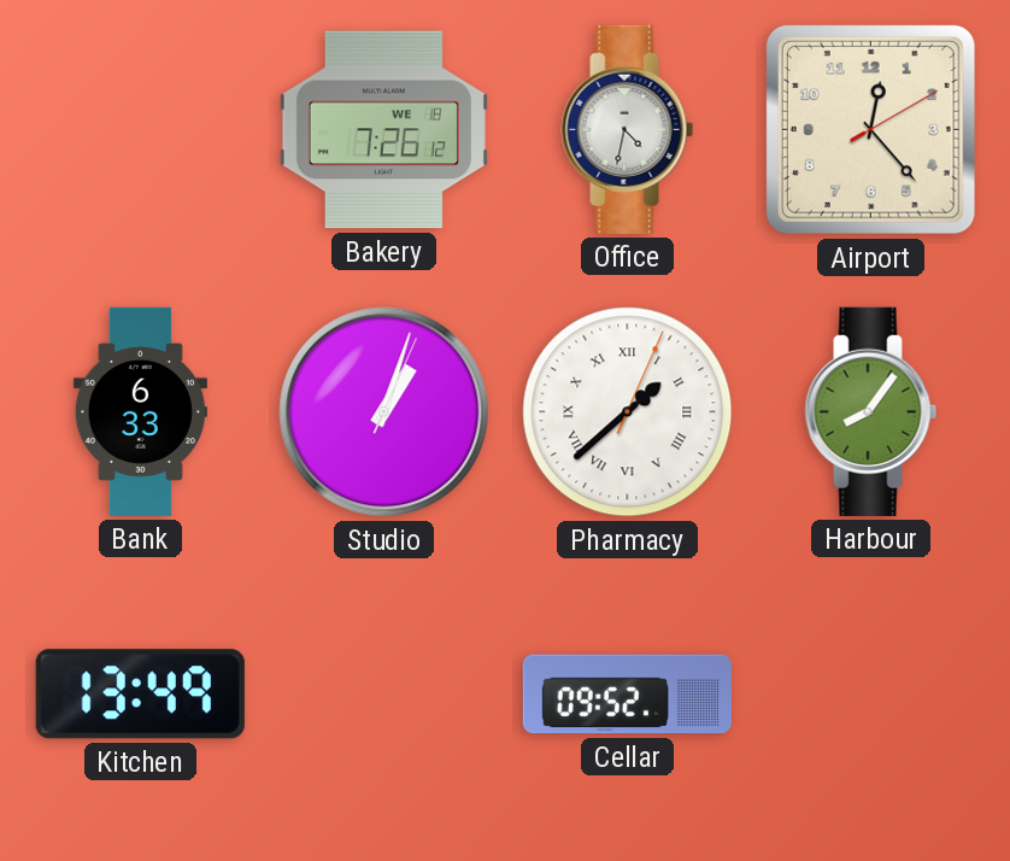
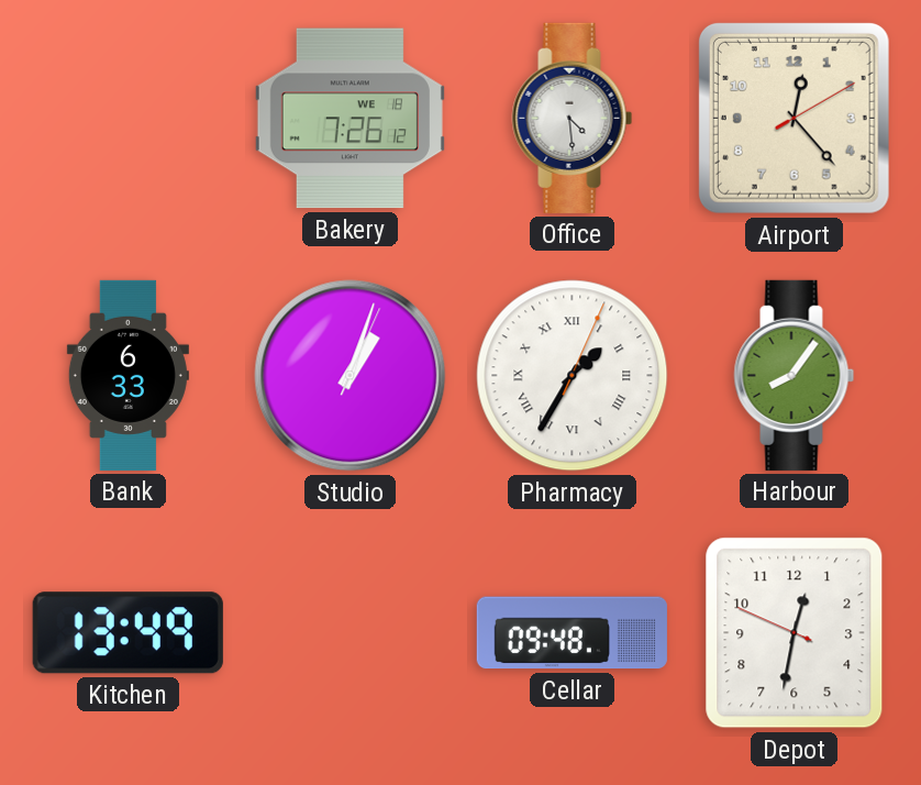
Office: 4:32 -> 4:29 (573, 118)
Pharmacy: 1:38 -> 1:35 (573, 376)
Cellar: 09:52 -> 09:48 (572, 633)
Depot: none -> 12:31 (795, 633)
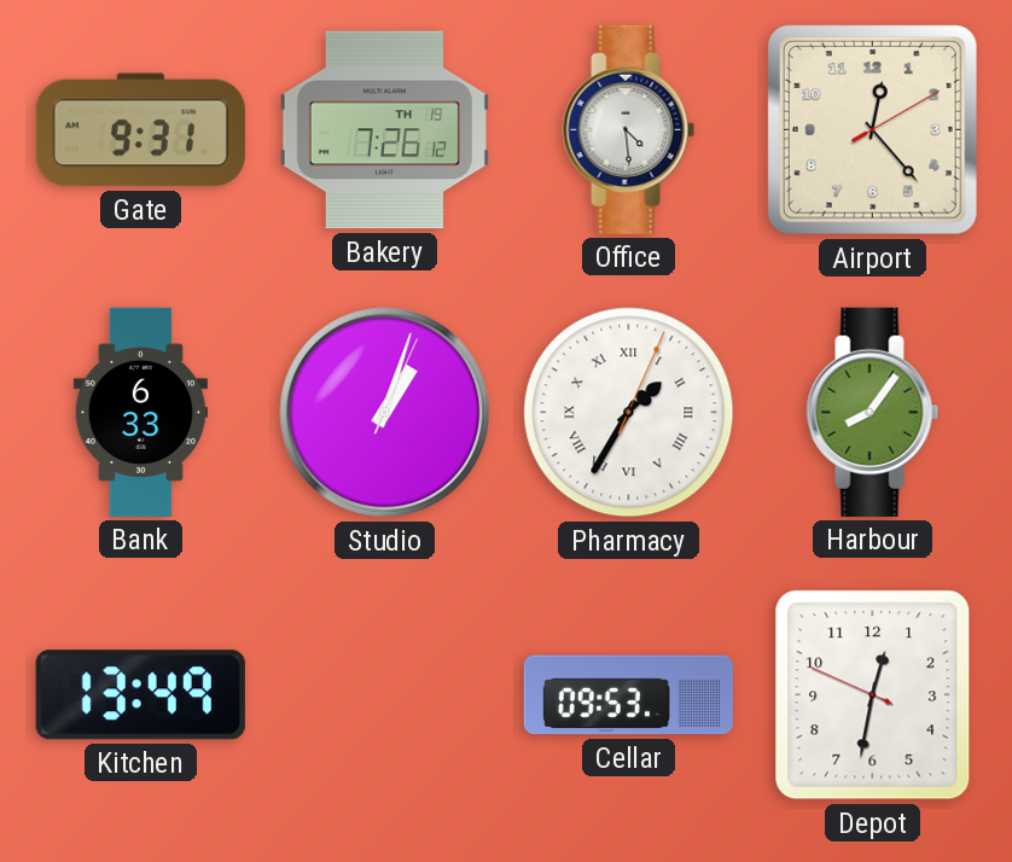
Gate: none -> 9:31 (140, 130)
Bakery date: WE 18 -> TH 19 (384, 130)
Cellar: 09:48 -> 09:53 (628, 695)
